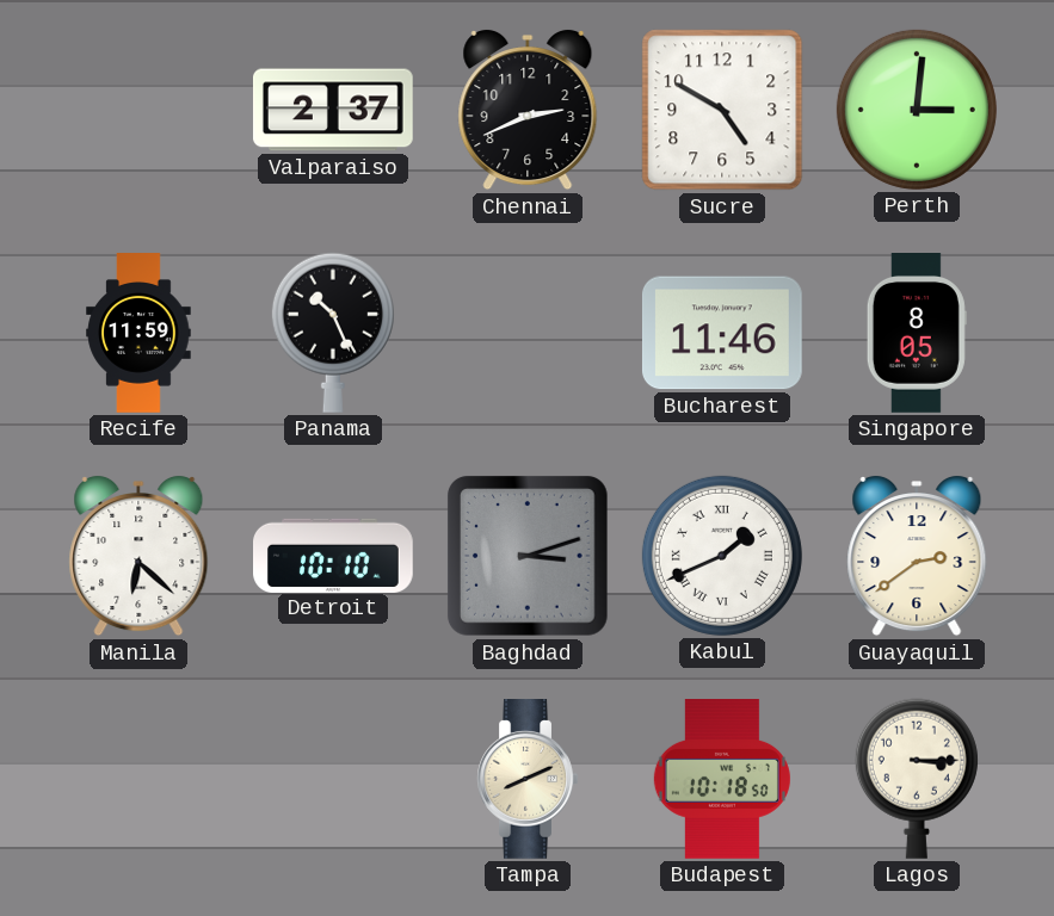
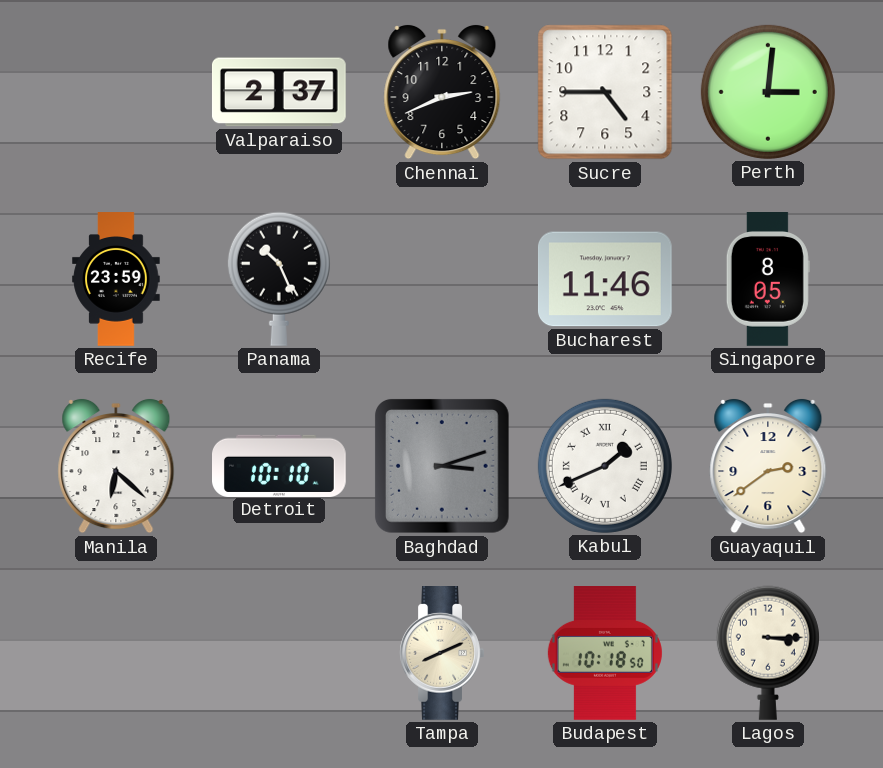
Sucre: 4:50 -> 4:45 (605, 92)
Recife: 11:59 -> 23:59 (116, 279)
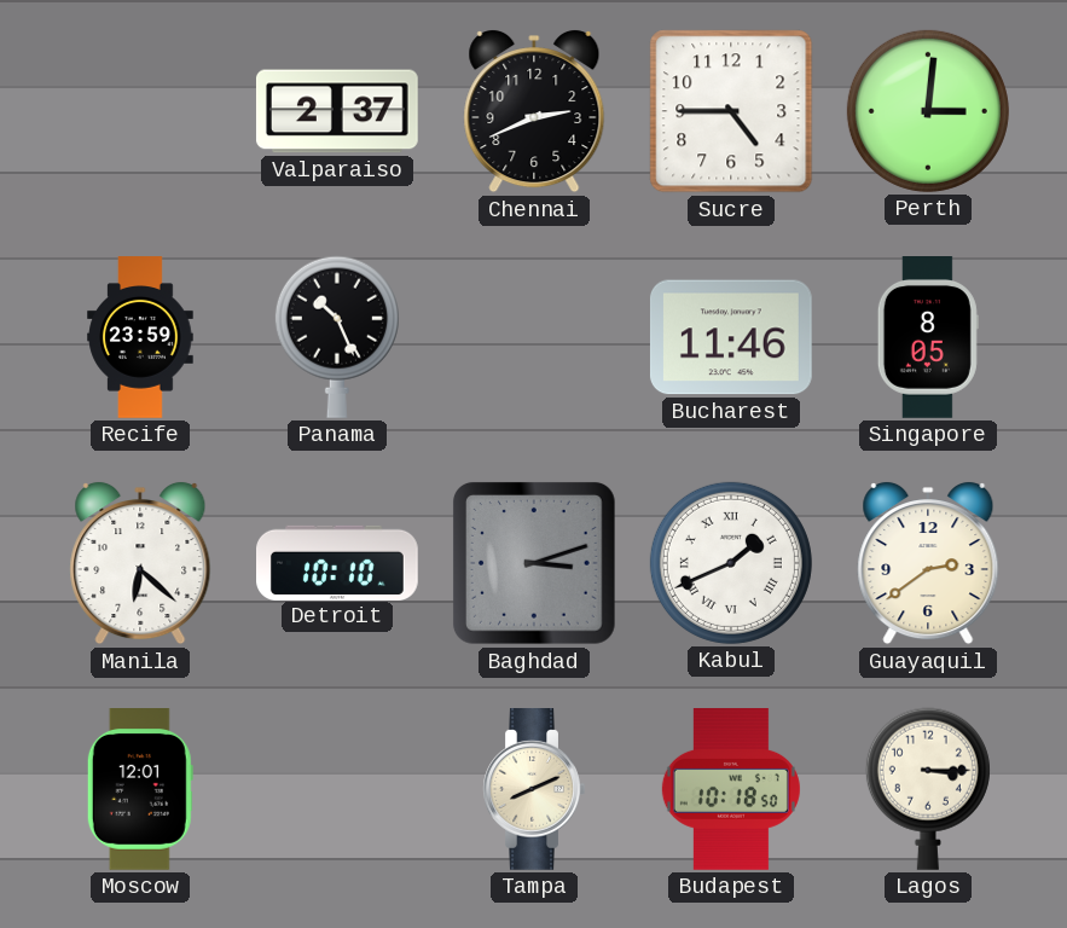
Moscow: none -> 12:01 (140, 790)
